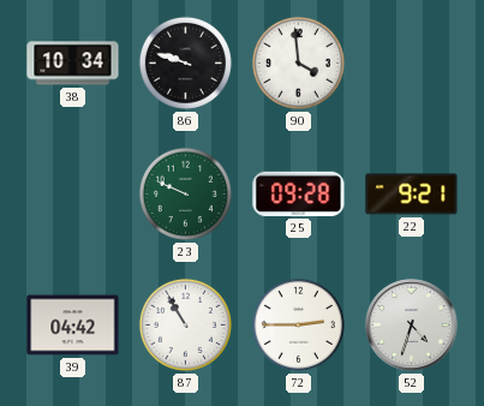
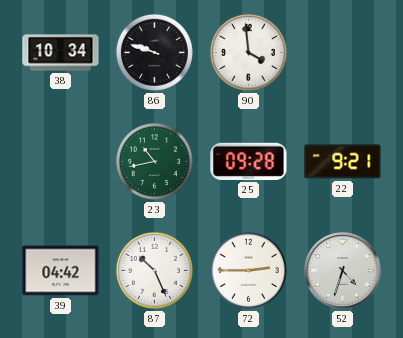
23: 9:49 -> 10:43 (154, 161)
87: 10:55 -> 10:26 (154, 270)
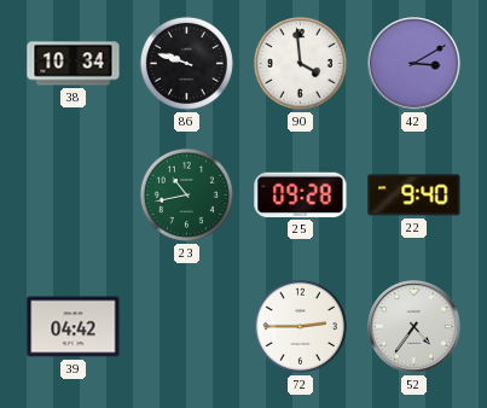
42: none -> 3:10 (414, 64)
22: 9:21 -> 9:40 (414, 196)
87: 10:26 -> none (154, 270)
52: 4:33 -> 4:36 (414, 327)
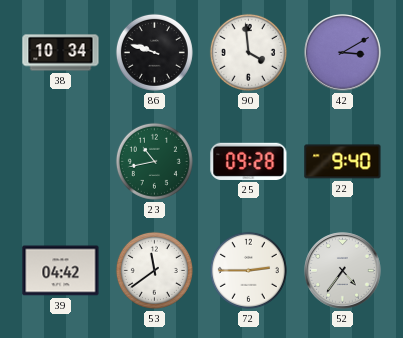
53: none -> 11:39 (154, 270)
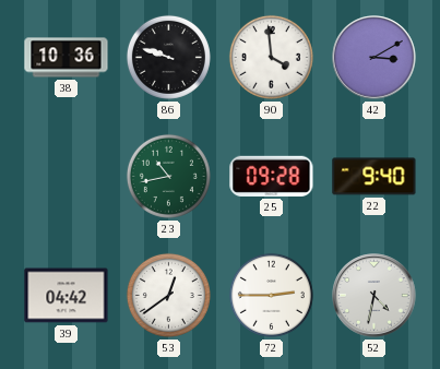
38: 10:34 -> 10:36 (67, 58)
53: 11:39 -> 12:39 (168, 295)
52: 4:36 -> 4:32 (374, 296)
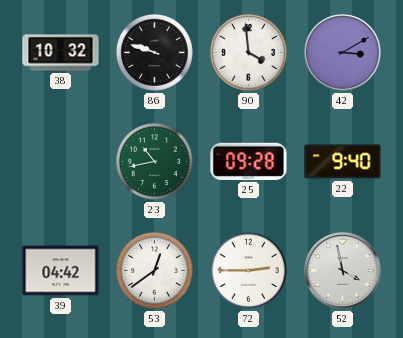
38: 10:36 -> 10:32 (61, 53)
52: 4:32 -> 3:58 (343, 271)
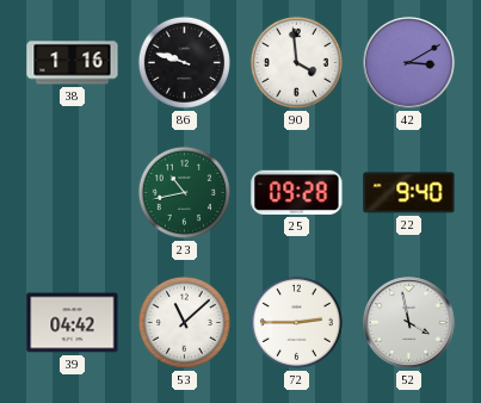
38: 10:32 -> 1:16 (73, 63)
53: 12:39 -> 11:08 (184, 322)
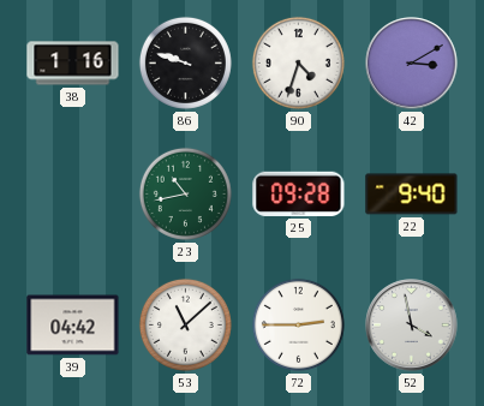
90: 3:59 -> 4:33 (298, 62)
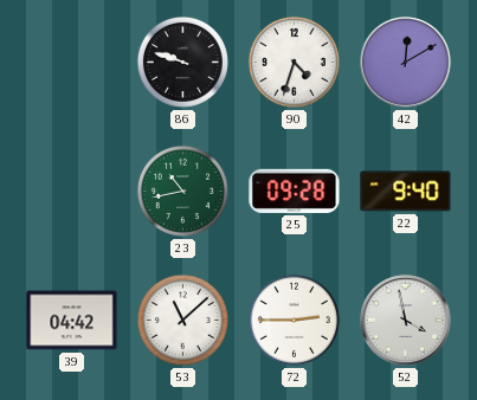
38: 1:16 -> none (73, 64)
42: 3:10 -> 12:10 (406, 63)
